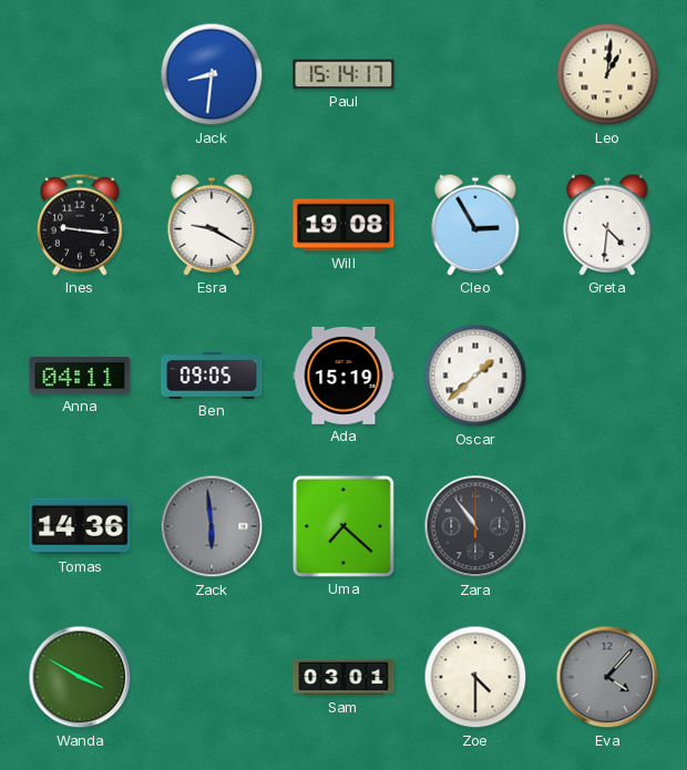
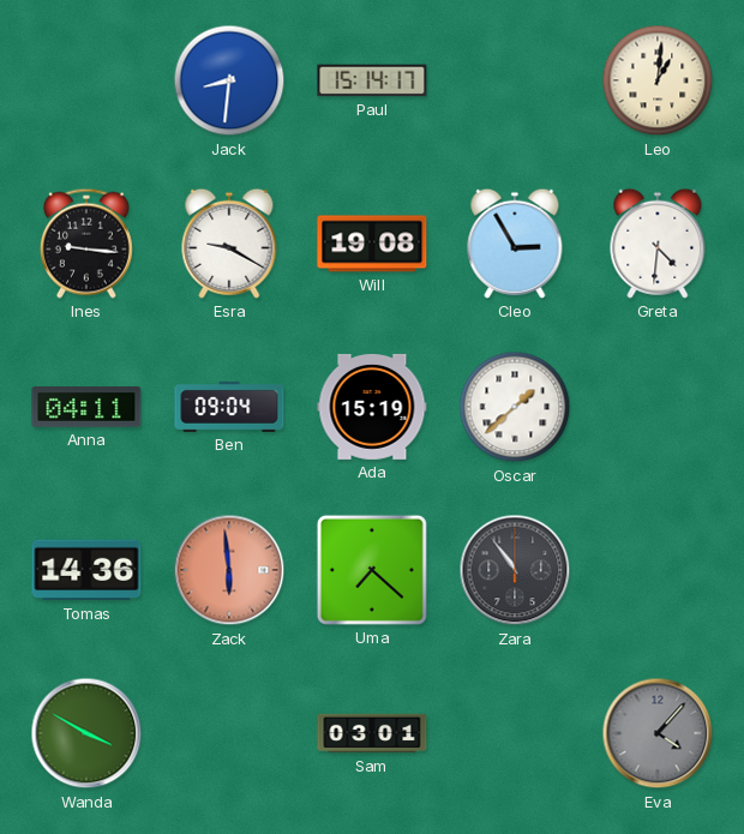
Ben: 09:05 -> 09:04 (229, 407)
Zack dial: grey -> salmon (229, 570)
Zoe: 4:30 -> none (475, 677)
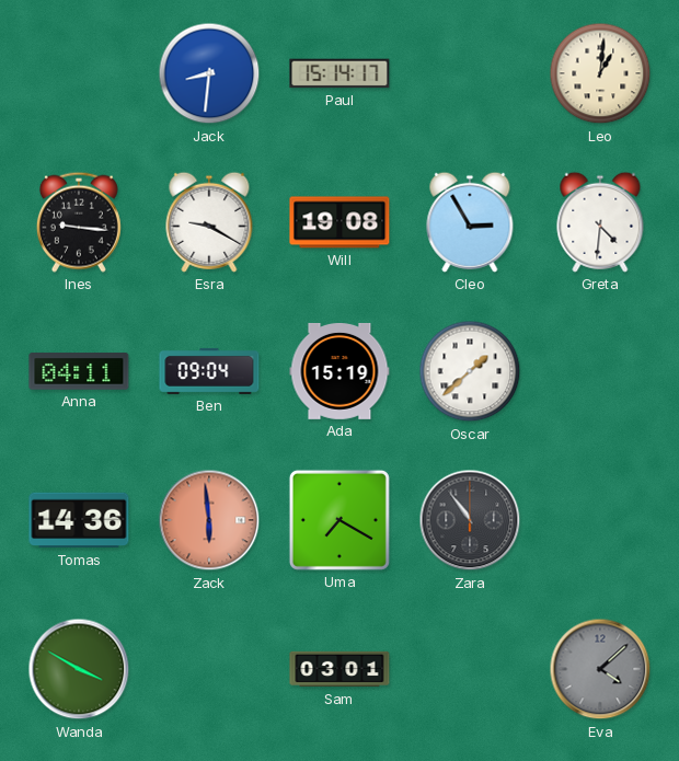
Uma: 7:22 -> 7:20 (339, 520)
Eva: 4:07 -> 4:08 (600, 669)
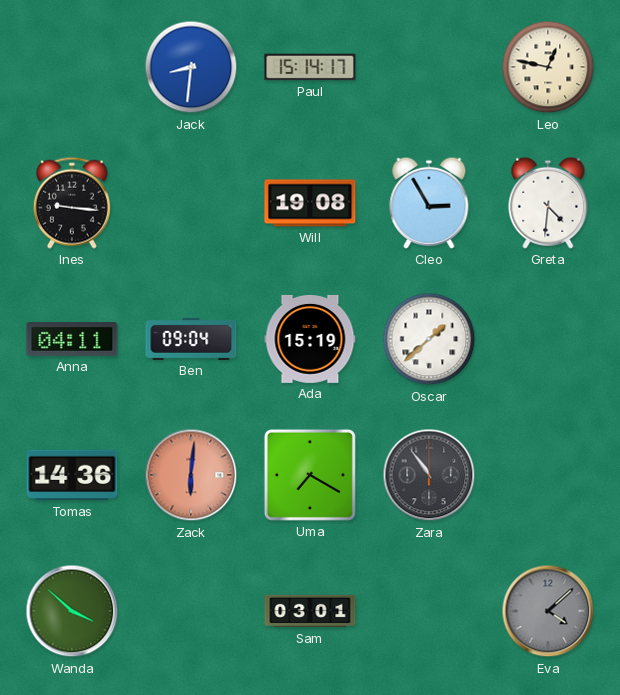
Leo: 1:01 -> 12:47 (548, 67)
Esra: 9:20 -> none (209, 222)
Zack: 5:59 -> 6:01 (191, 475)
Wanda: 3:50 -> 3:52 (72, 611)
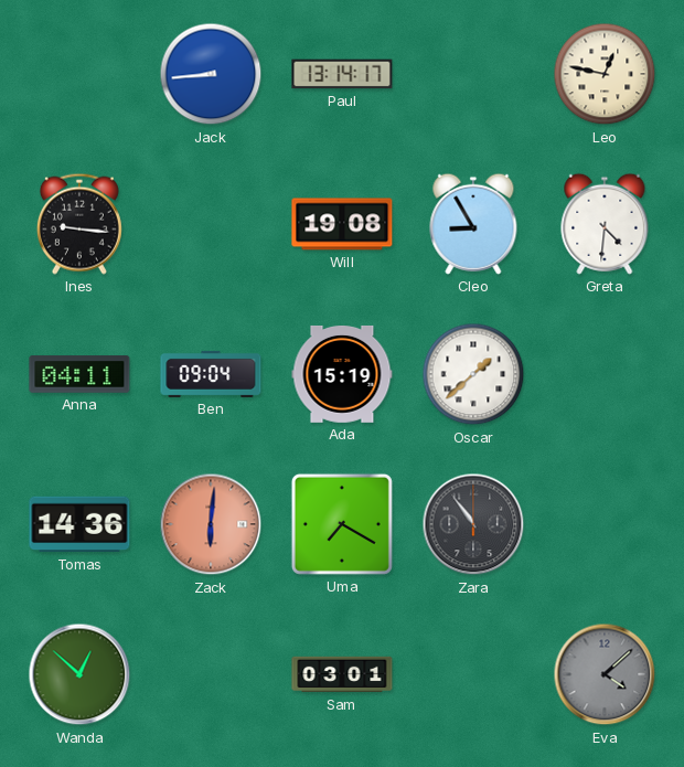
Jack: 8:31 -> 8:44 (211, 74)
Paul: 15:14 -> 13:14 (342, 74)
Cleo: 2:55 -> 8:55 (473, 224)
Wanda: 3:52 -> 12:52 (79, 674)
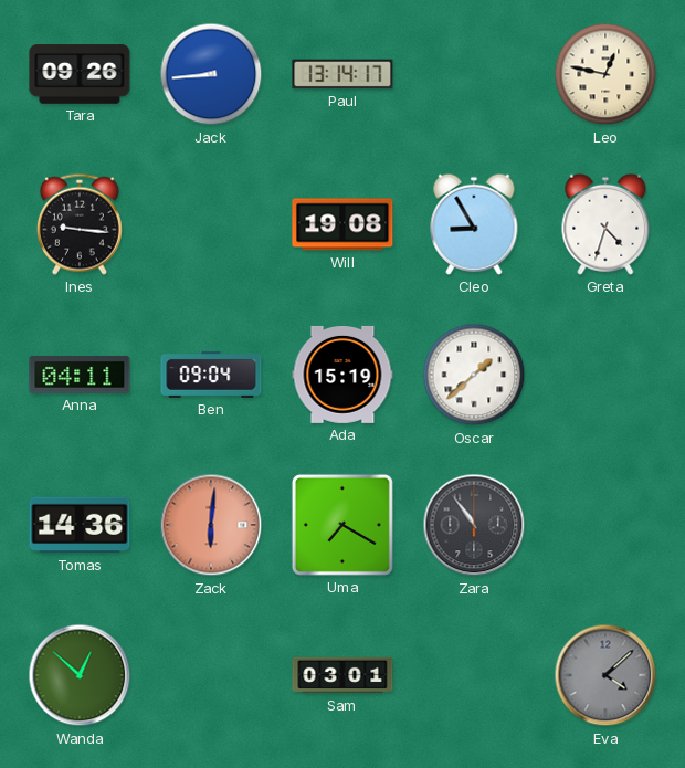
Tara: none -> 09:26 (80, 74)
Greta: 4:31 -> 4:33 (605, 224)
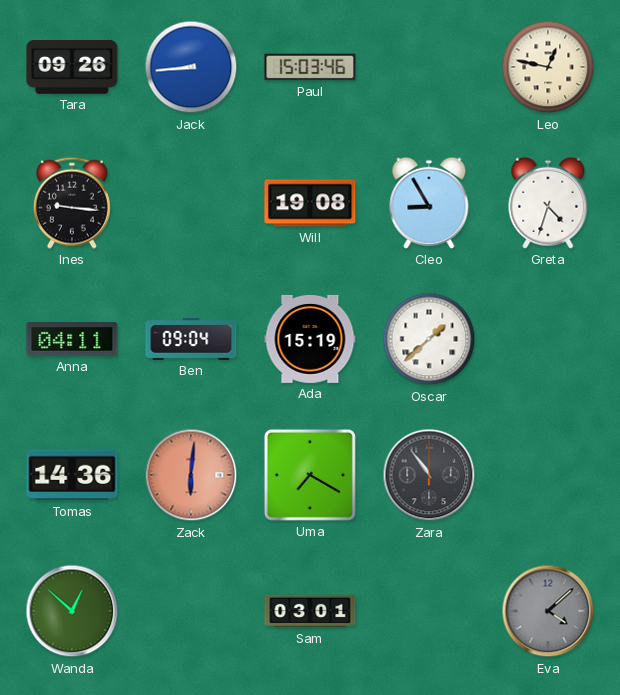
Paul: 13:14 -> 15:03 (310, 67)
